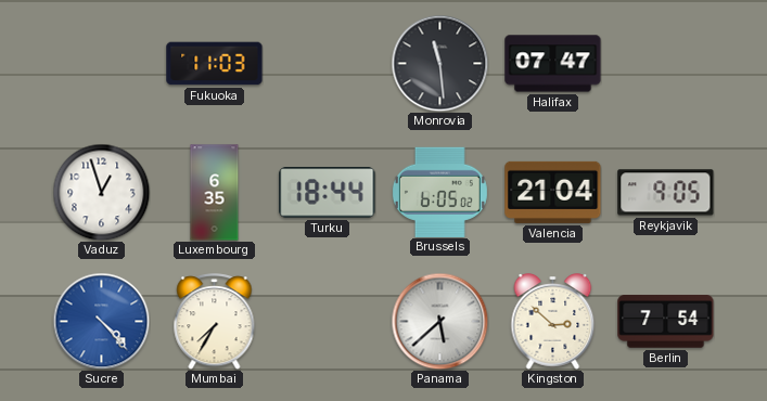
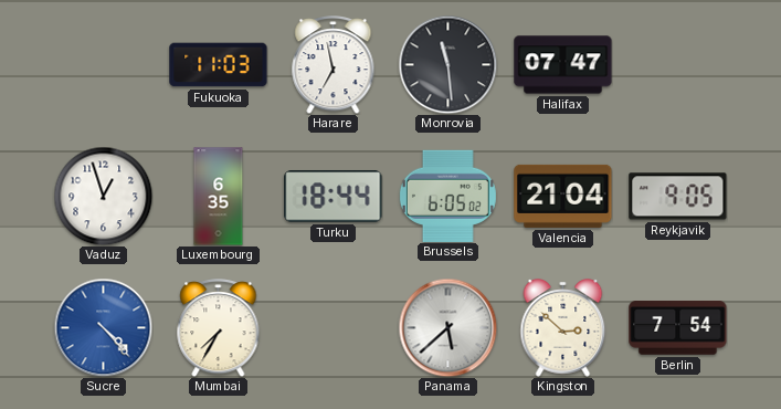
Harare: none -> 6:58 (334, 65)
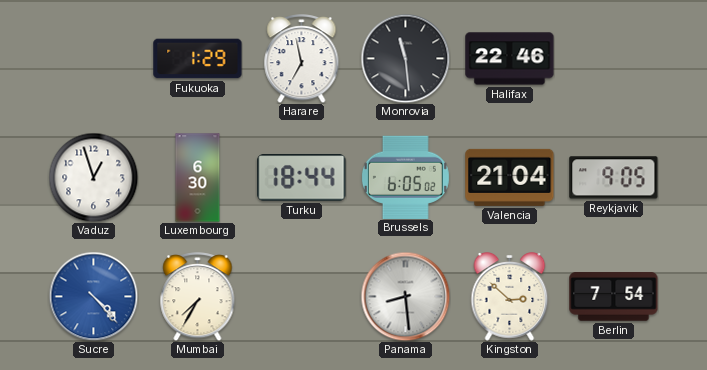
Fukuoka: 11:03 -> 1:29 (198, 59)
Halifax: 07:47 -> 22:46 (510, 59)
Luxembourg: 6:35 -> 6:30 (198, 178)
Panama: 5:38 -> 8:29 (405, 296)
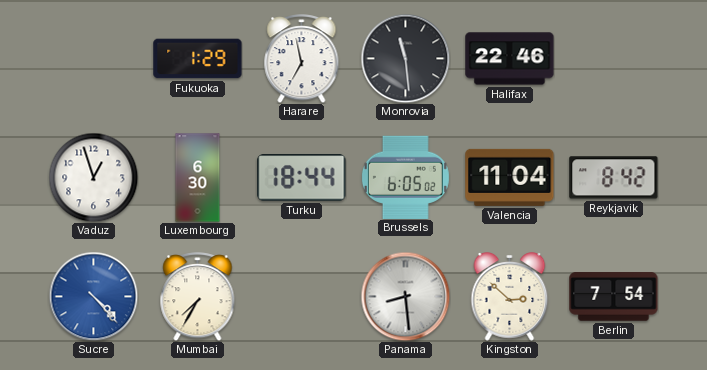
Valencia: 21:04 -> 11:04 (510, 177)
Reykjavik: 9:05 -> 8:42 (614, 178)
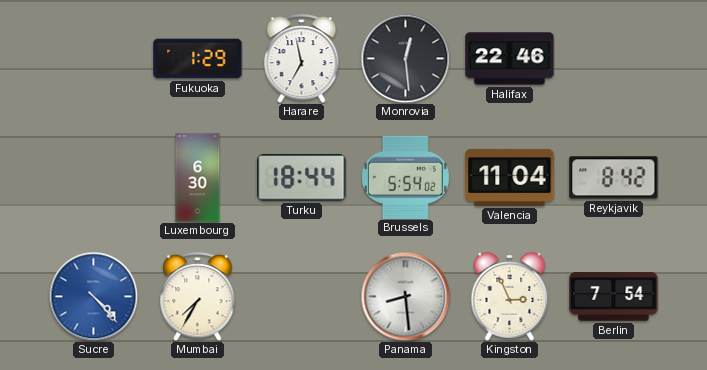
Monrovia: 11:29 -> 12:29 (405, 58)
Vaduz: 12:57 -> none (93, 177)
Brussels: 6:05 -> 5:54 (405, 177)
Kingston: 2:52 -> 2:56 (510, 297)
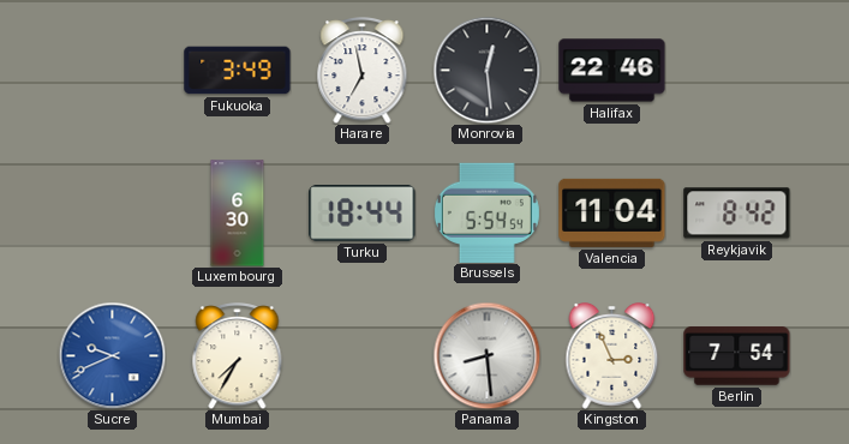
Fukuoka: 1:29 -> 3:49 (238, 71)
Brussels: 5:54:02 -> 5:54:54 (486, 212)
Sucre: 4:23 -> 9:41 (112, 355)
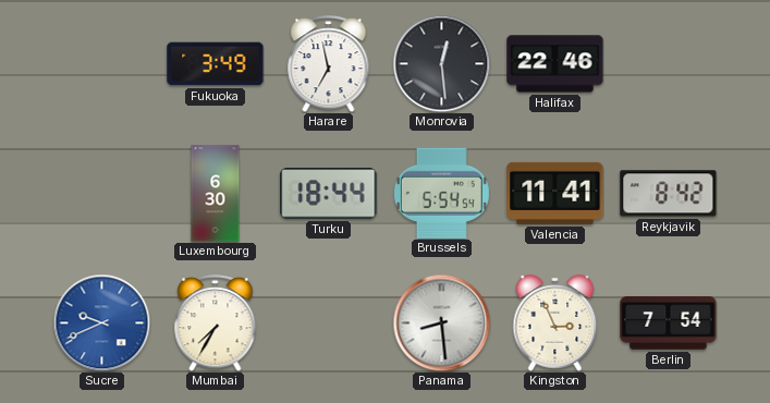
Valencia: 11:04 -> 11:41 (555, 193)
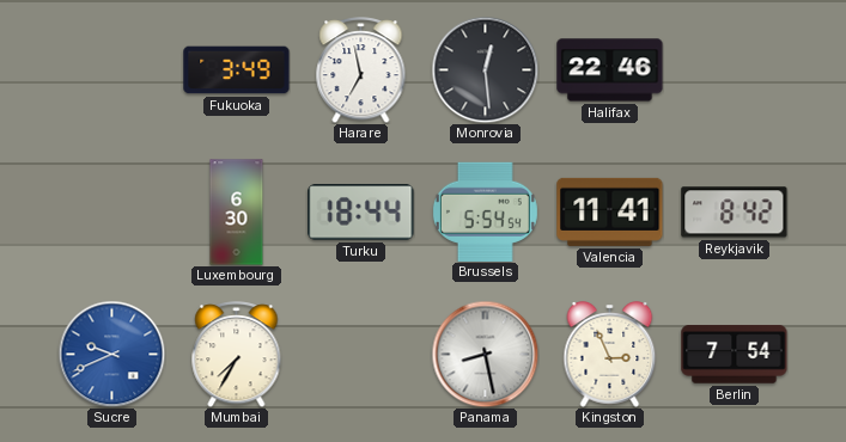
Panama: 8:29 -> 8:28 (485, 354)
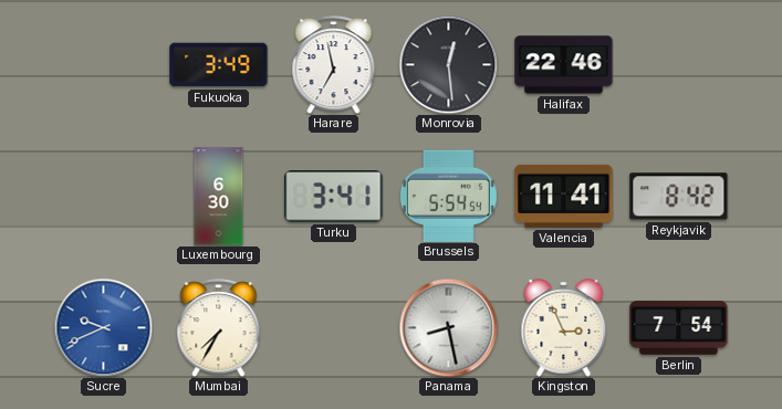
Turku: 18:44 -> 3:41 (334, 197)
